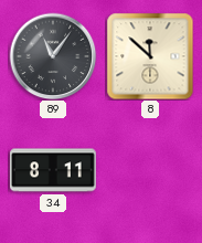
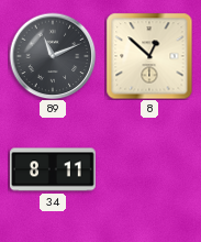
89: 11:06 -> 11:11 (53, 56)
8: 11:52 -> 12:52 (149, 56)
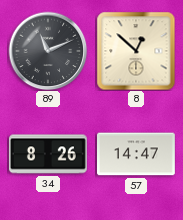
34: 8:11 -> 8:26 (48, 154)
57: none -> 14:47 (137, 154)
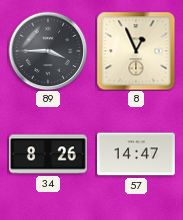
89: 11:11 -> 3:45 (48, 51)
8: 12:52 -> 12:56 (136, 51)
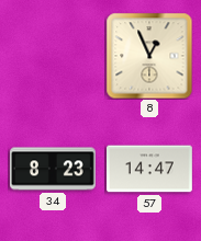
89: 3:45 -> none (48, 51)
34: 8:26 -> 8:23 (53, 169)
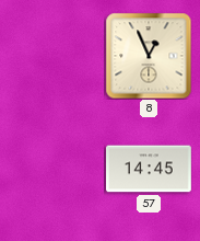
34: 8:23 -> none (53, 169)
57: 14:47 -> 14:45 (150, 169)
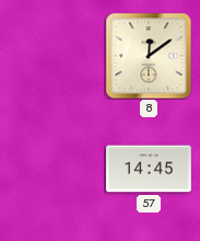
8: 12:56 -> 12:09 (149, 56)
